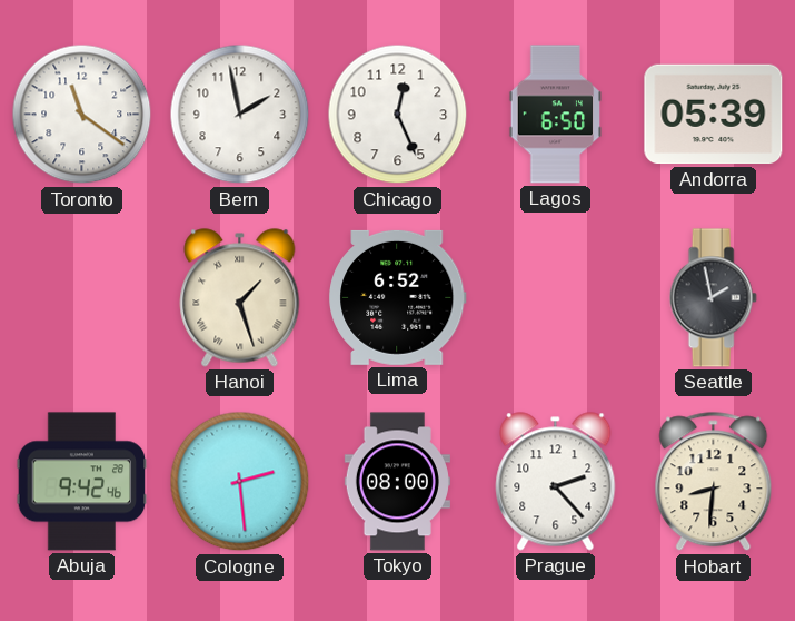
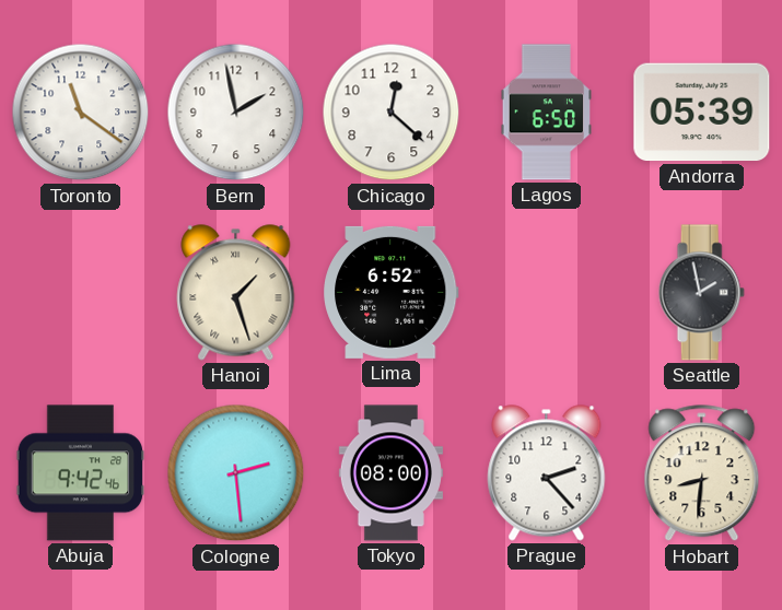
Chicago: 12:26 -> 12:22 (392, 113)
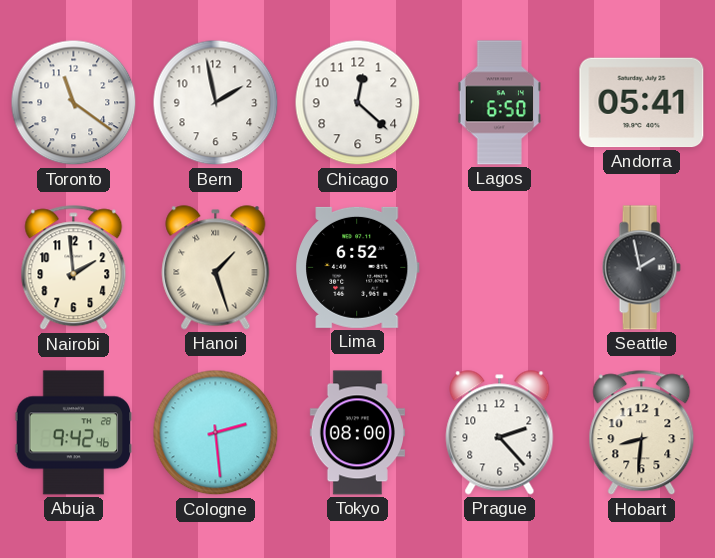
Andorra: 05:39 -> 05:41 (642, 103)
Nairobi: none -> 1:59 (74, 268)
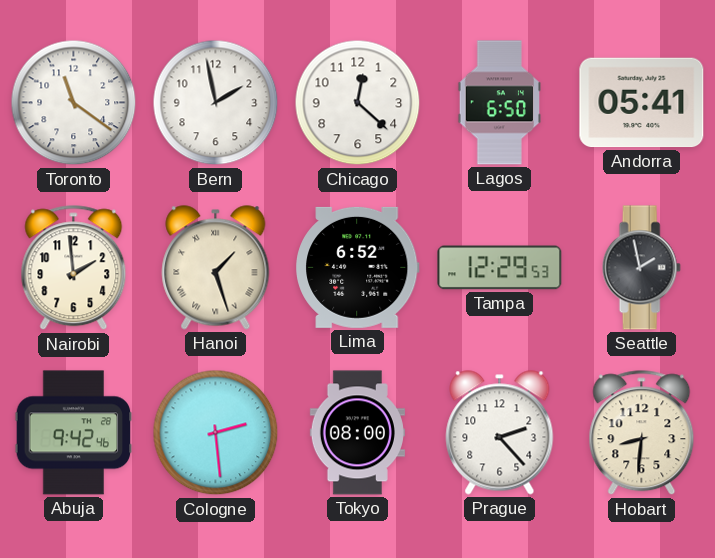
Tampa: none -> 12:29 (500, 268)
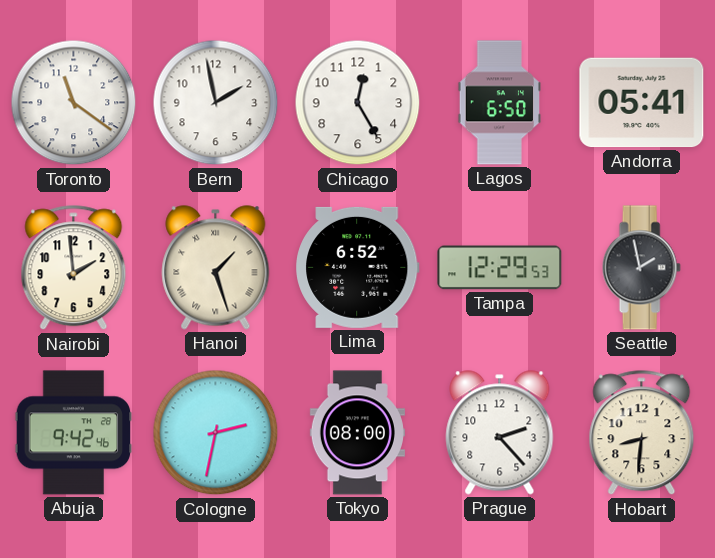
Chicago: 12:22 -> 12:25 (358, 103)
Cologne: 2:29 -> 2:32 (216, 433)
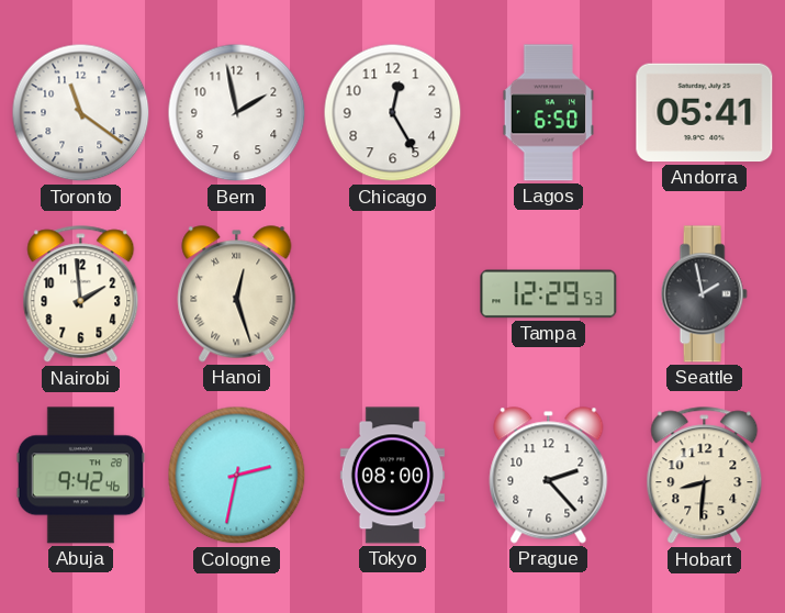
Hanoi: 1:27 -> 12:27 (237, 294)
Lima: 6:52 -> none (358, 267)
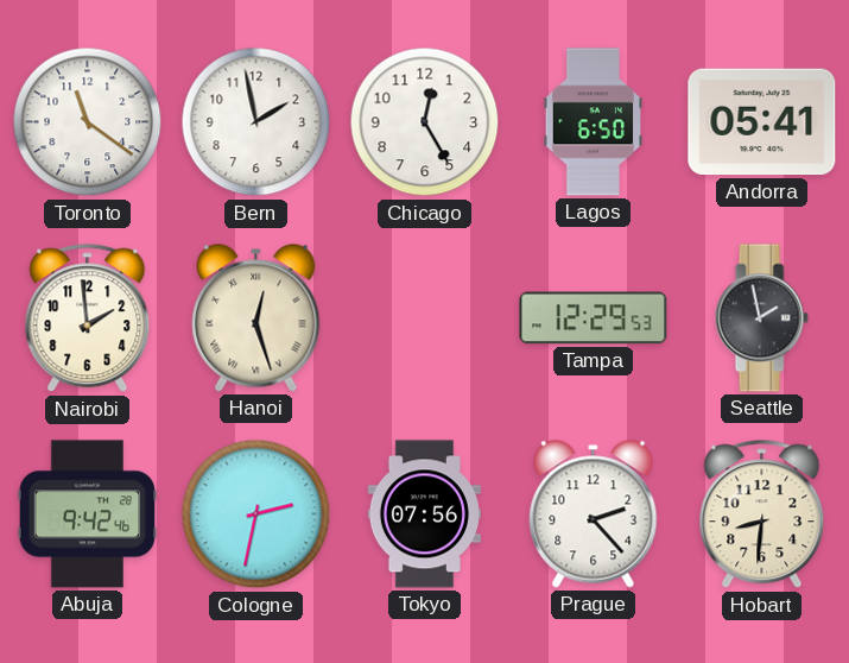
Tokyo: 08:00 -> 07:56 (424, 514)
